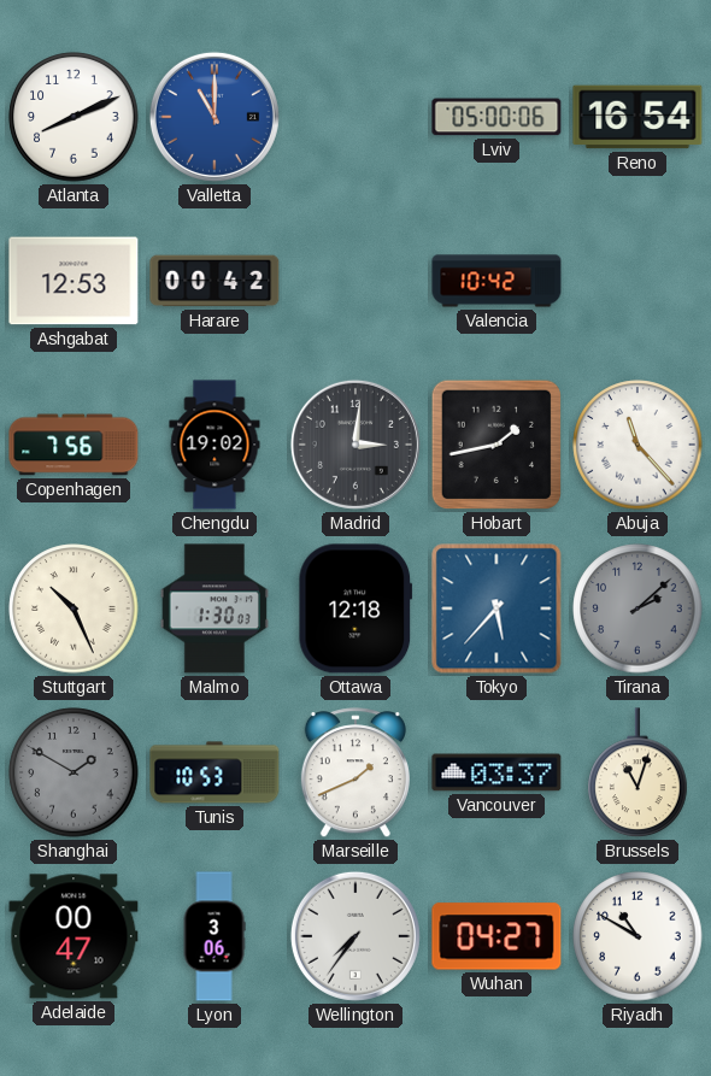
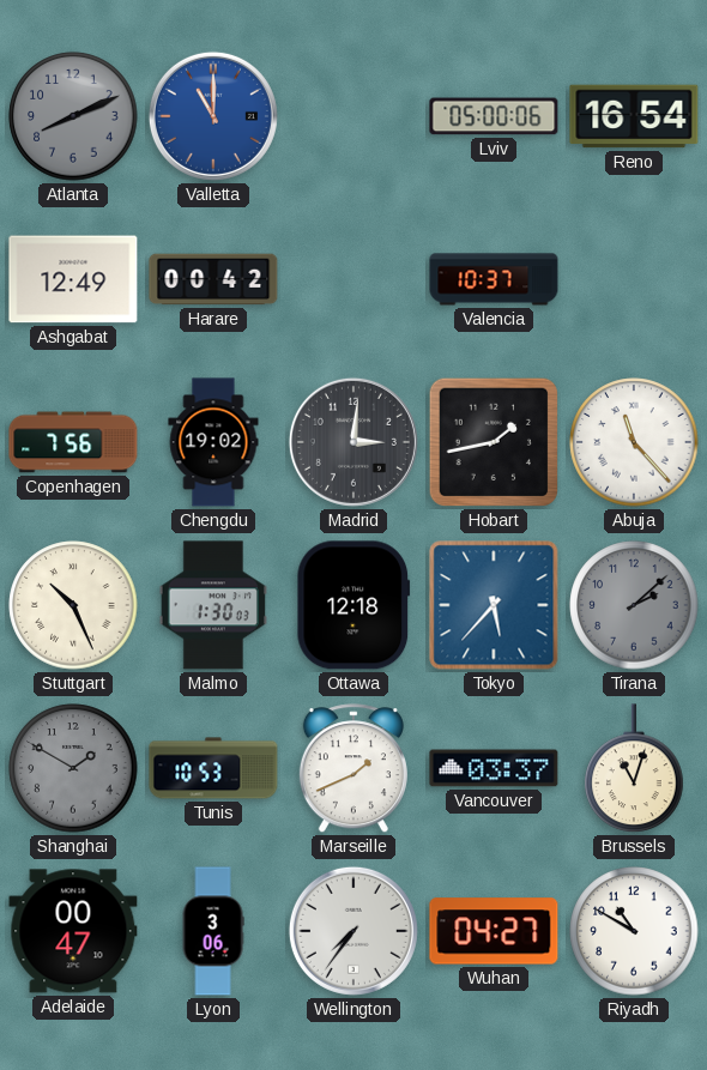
Atlanta dial: white -> grey (73, 116)
Ashgabat: 12:53 -> 12:49 (73, 279)
Valencia: 10:42 -> 10:37 (494, 279)
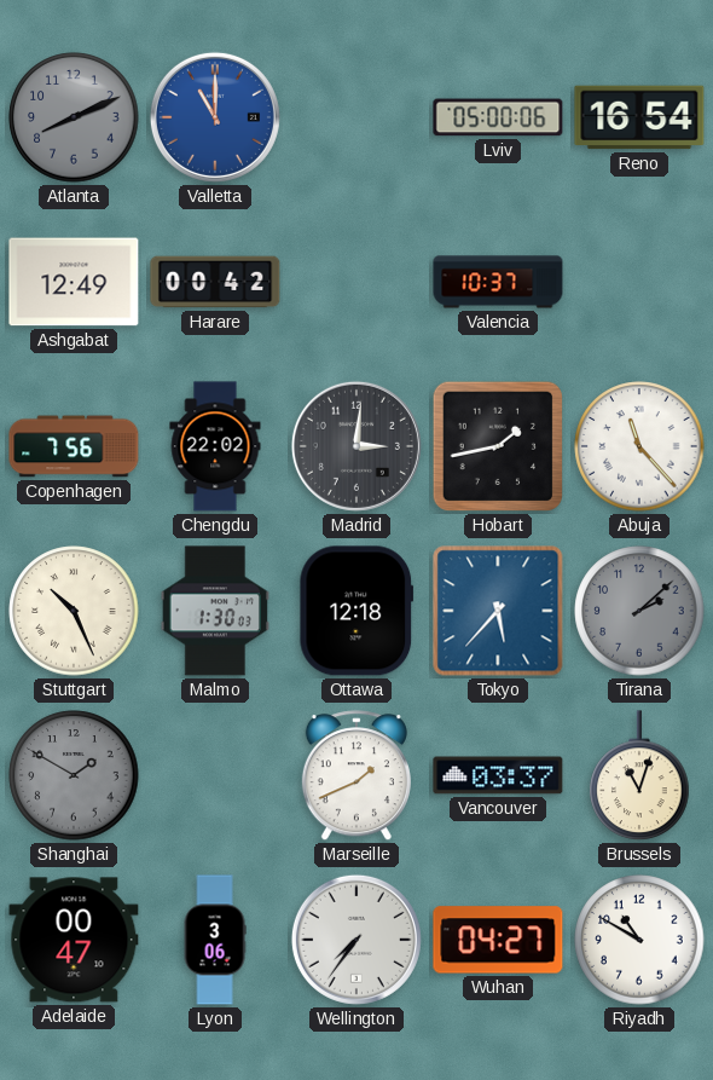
Chengdu: 19:02 -> 22:02 (215, 446)
Tunis: 10:53 -> none (213, 768)
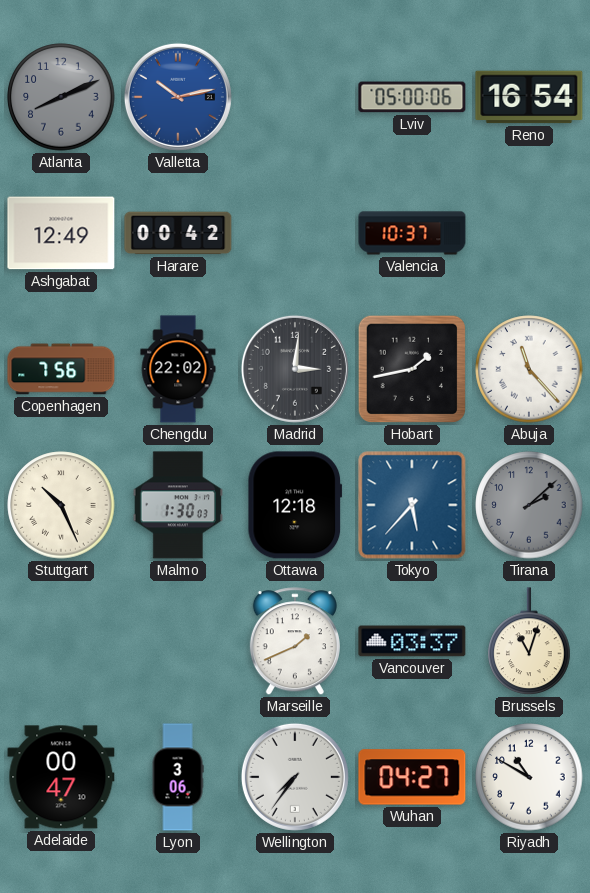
Valletta: 11:00 -> 10:13 (178, 97)
Shanghai: 1:50 -> none (74, 775)
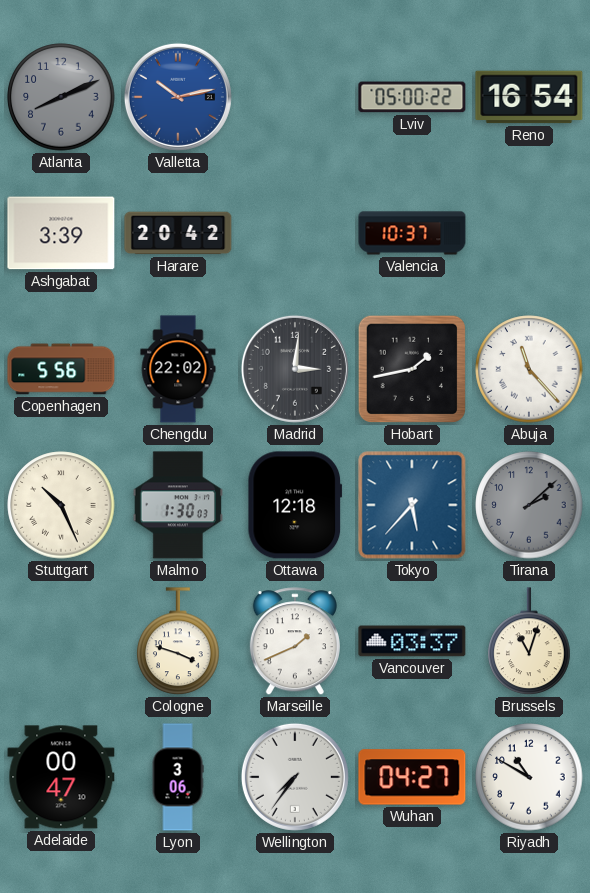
Lviv: 05:00:06 -> 05:00:22 (412, 97)
Ashgabat: 12:49 -> 3:39 (61, 233)
Harare: 00:42 -> 20:42 (178, 233)
Copenhagen: 7:56 -> 5:56 (61, 369)
Cologne: none -> 3:48 (178, 642)
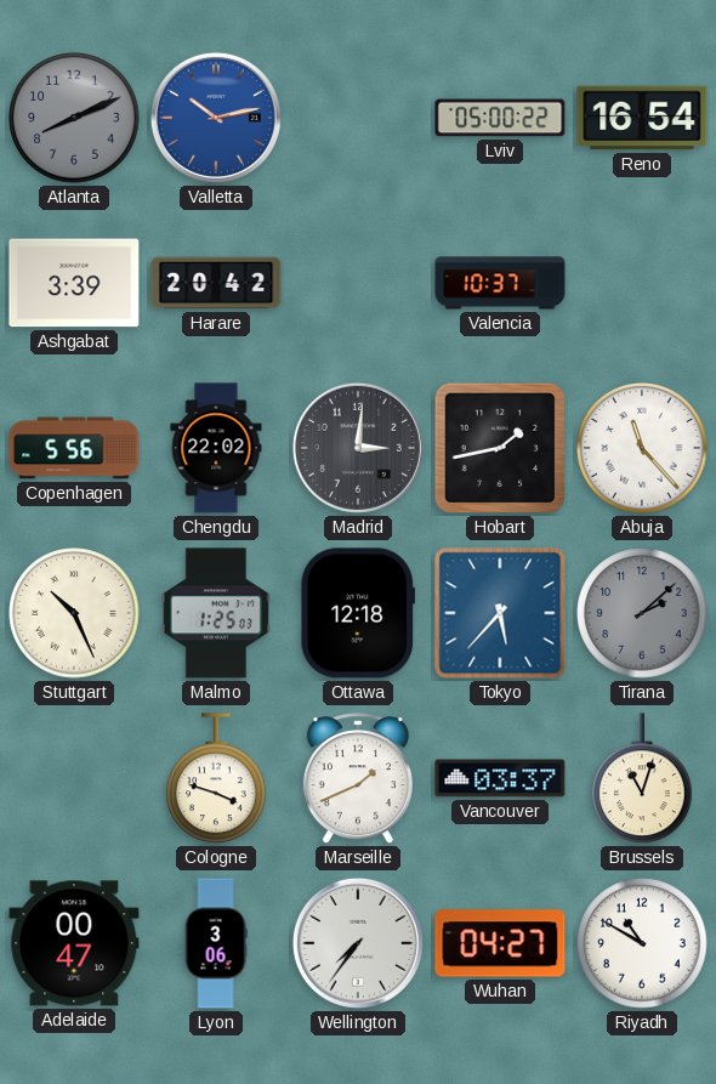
Malmo: 1:30 -> 1:25 (216, 613)
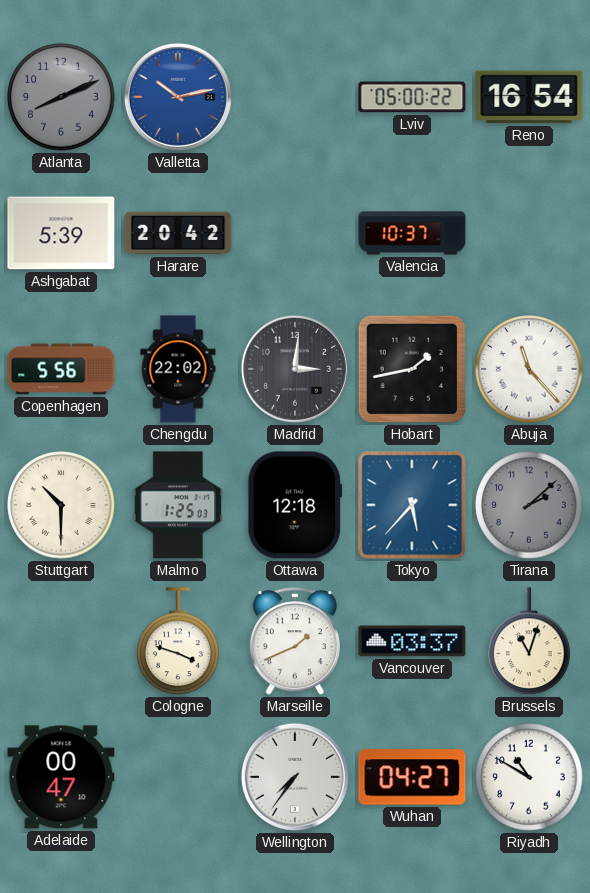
Ashgabat: 3:39 -> 5:39 (61, 233)
Stuttgart: 10:26 -> 10:30 (61, 505)
Lyon: 3:06 -> none (216, 943)
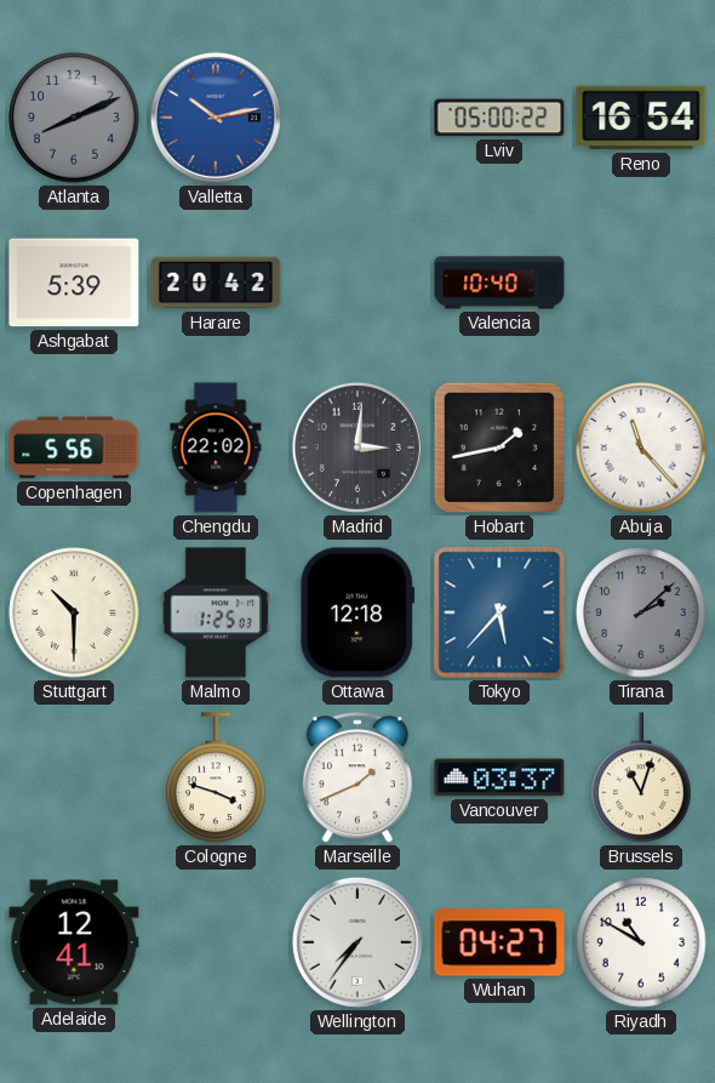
Valencia: 10:37 -> 10:40 (499, 283)
Adelaide: 00:47 -> 12:41 (74, 942)
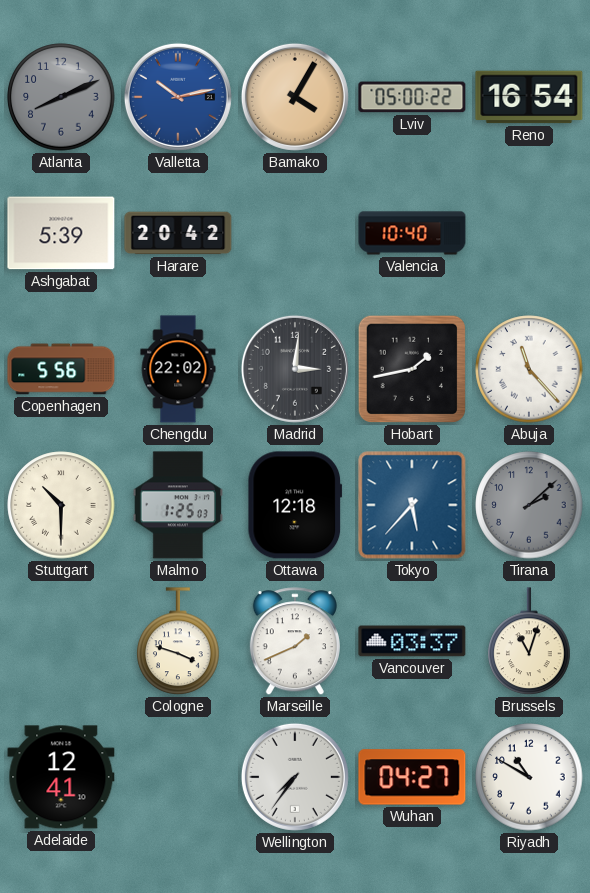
Bamako: none -> 4:05 (295, 97)
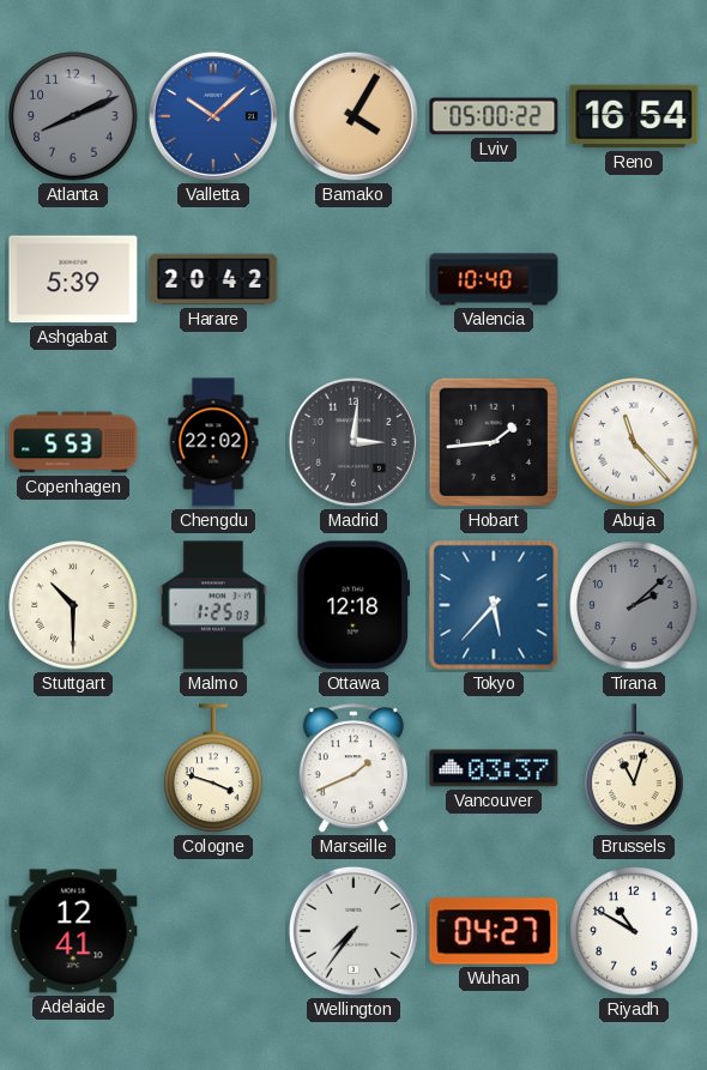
Valletta: 10:13 -> 10:08 (213, 116)
Copenhagen: 5:56 -> 5:53 (73, 442)
Hobart: 1:43 -> 1:44 (494, 442)
